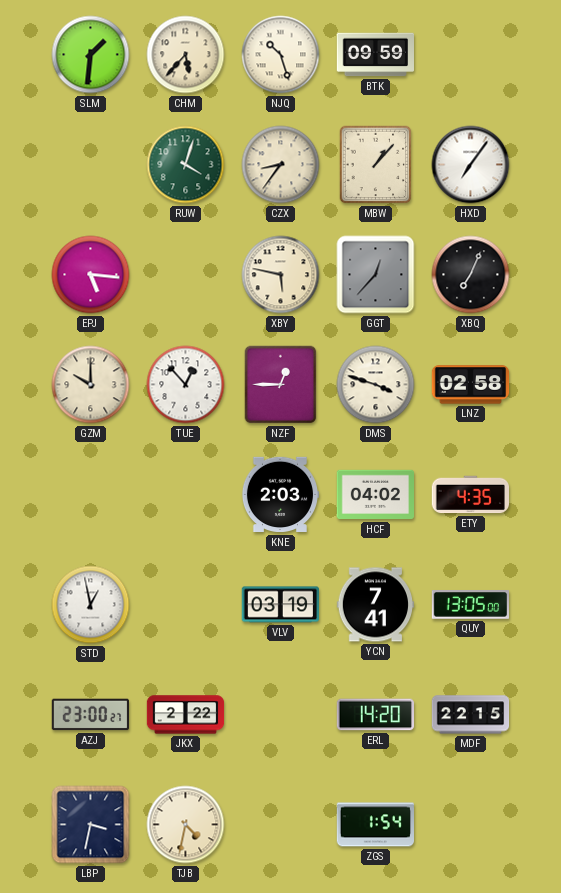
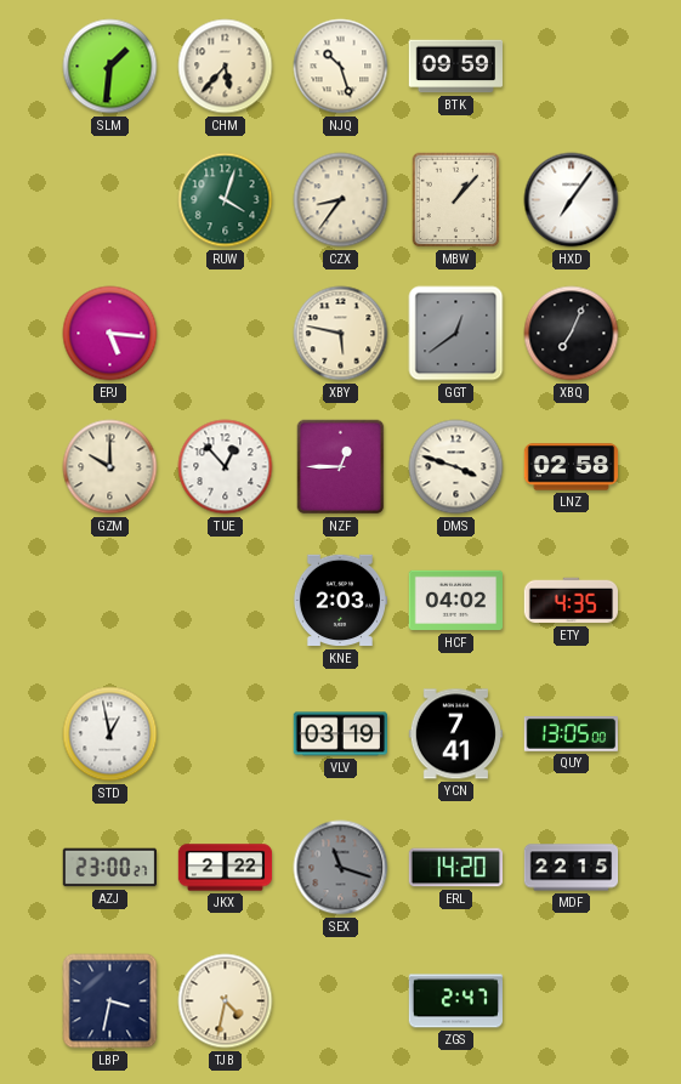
GGT: 12:37 -> 12:39 (456, 334)
SEX: none -> 11:18 (341, 868)
ZGS: 1:54 -> 2:47 (455, 1001)
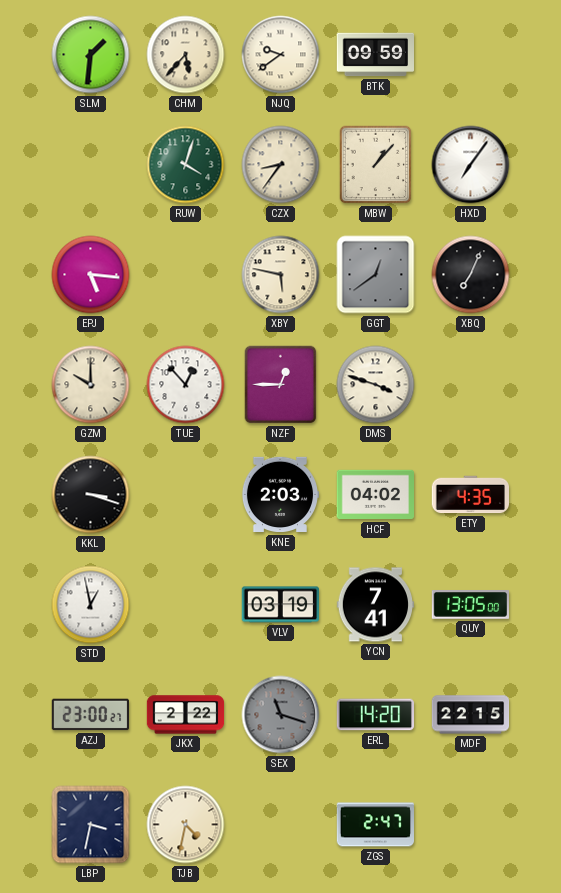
NJQ: 10:27 -> 9:39 (281, 55)
LNZ: 02:58 -> none (572, 467)
KKL: none -> 3:18 (91, 495)
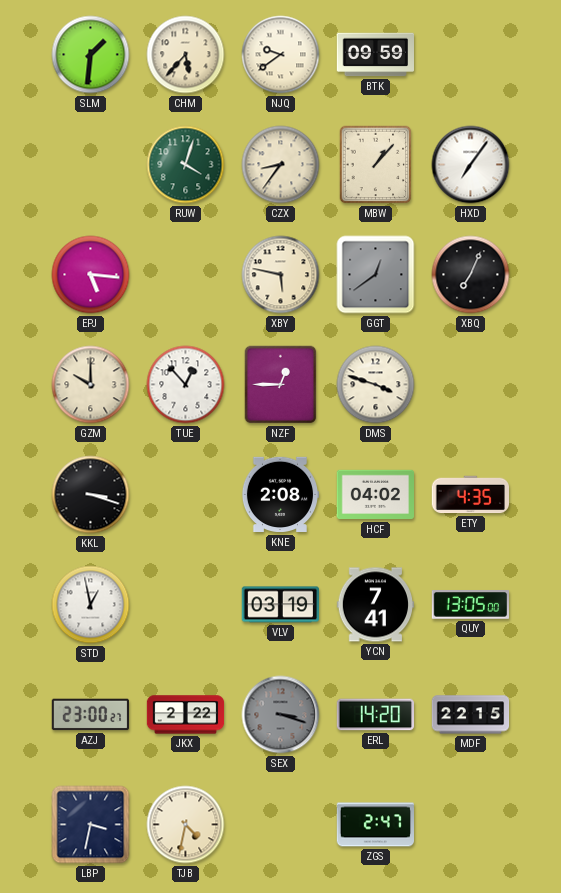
KNE: 2:03 -> 2:08 (279, 495)
SEX: 11:18 -> 3:18 (281, 715)
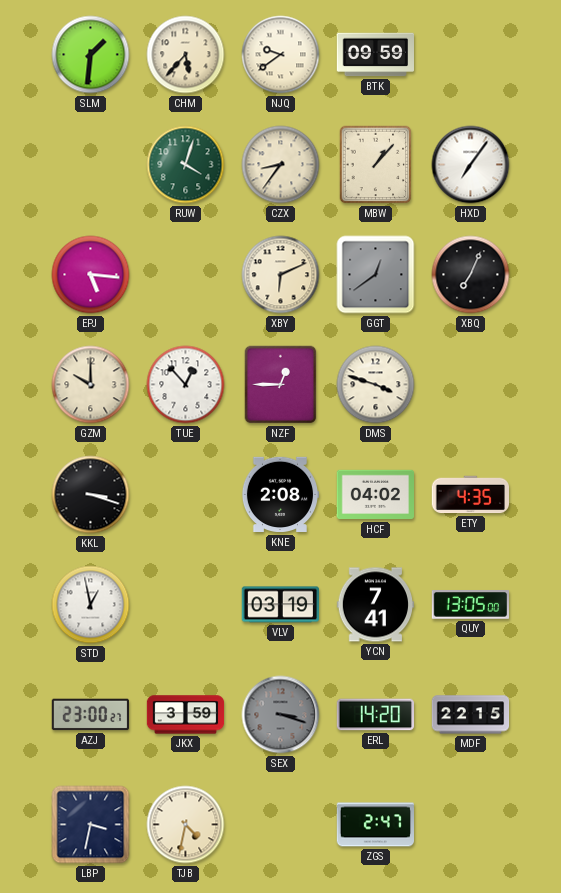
XBY: 5:47 -> 6:11 (281, 275)
JKX: 2:22 -> 3:59 (186, 715)
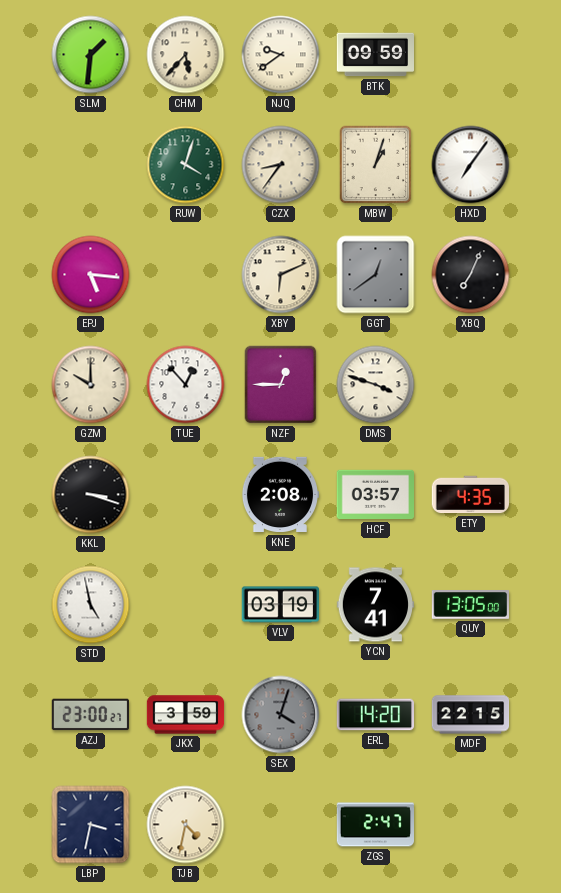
MBW: 1:07 -> 1:03 (376, 165)
HCF: 04:02 -> 03:57 (375, 495)
STD: 12:58 -> 4:58 (91, 605)
SEX: 3:18 -> 4:03 (281, 715)
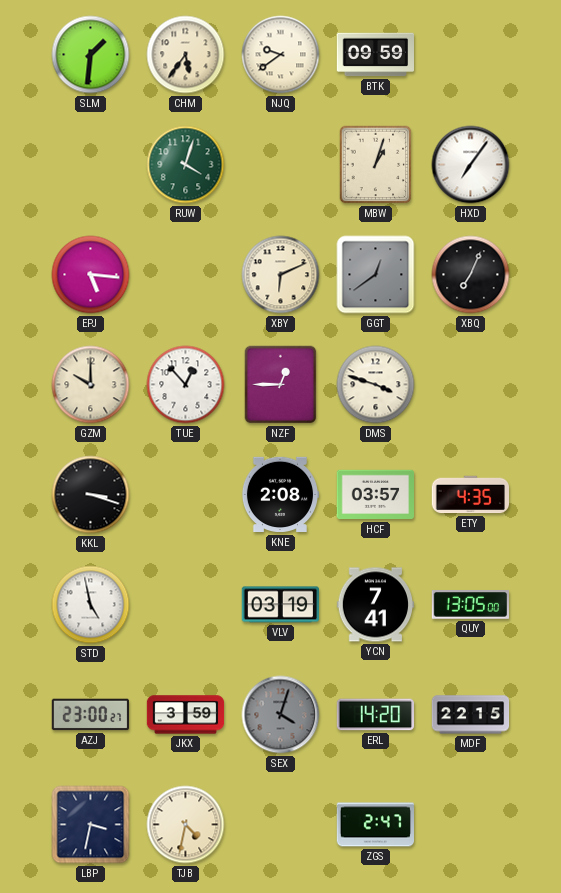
CHM: 5:37 -> 5:36 (186, 55)
CZX: 8:36 -> none (281, 165)
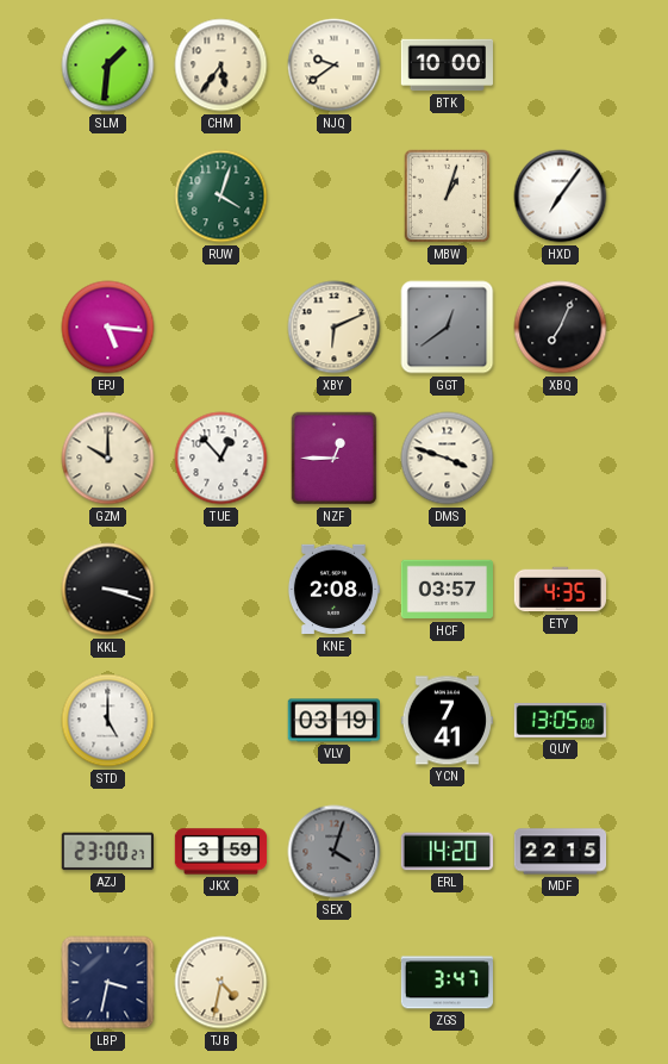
BTK: 09:59 -> 10:00 (448, 66)
STD: 4:58 -> 5:00 (108, 721)
ZGS: 2:47 -> 3:47 (447, 983)
